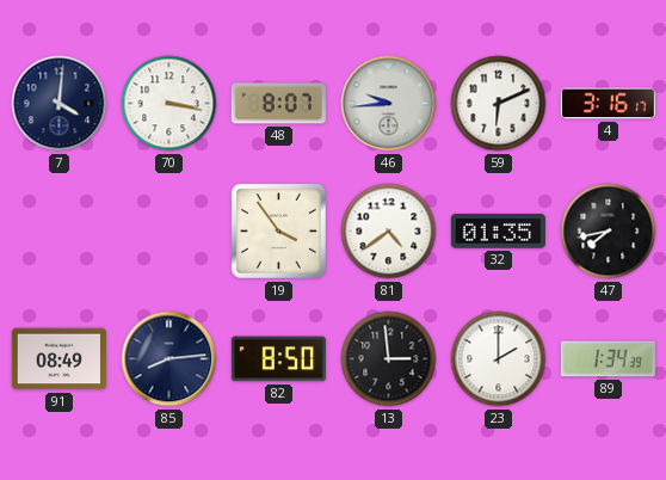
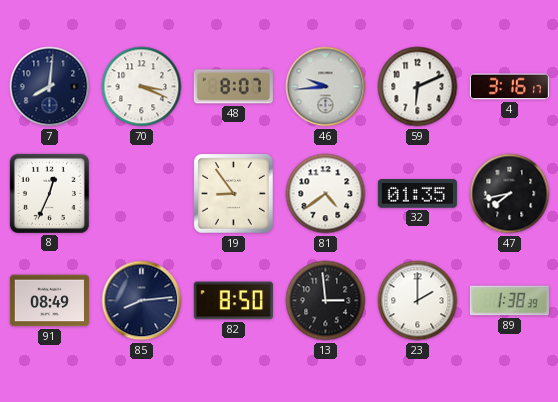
7: 4:01 -> 8:01 (50, 87)
70: 3:17 -> 3:19 (142, 87)
8: none -> 12:34 (49, 193)
19: 3:54 -> 8:54 (233, 193)
89: 1:34 -> 1:38 (509, 301)
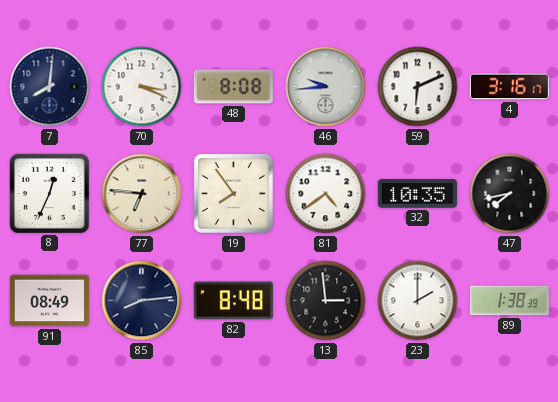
48: 8:07 -> 8:08 (233, 87)
77: none -> 6:46 (142, 194)
19: 8:54 -> 7:54 (233, 193)
32: 01:35 -> 10:35 (417, 194)
82: 8:50 -> 8:48 (233, 301)
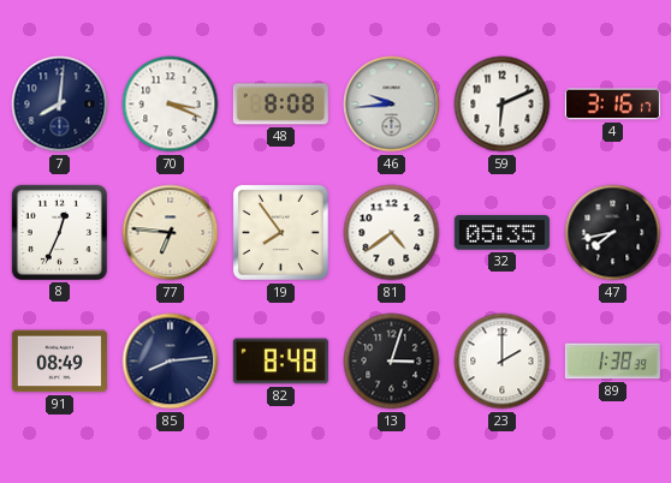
32: 10:35 -> 05:35 (501, 233)
13: 2:59 -> 3:03 (392, 362)
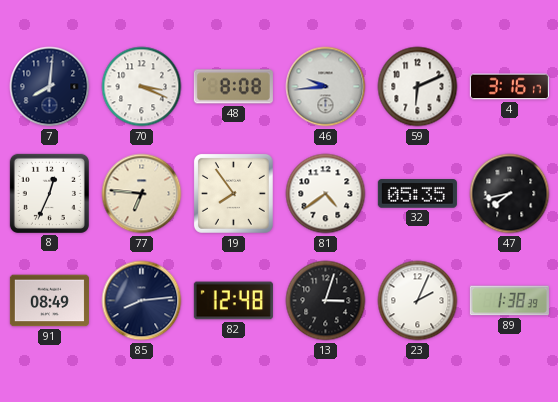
82: 8:48 -> 12:48 (233, 301)
23: 2:00 -> 2:04 (418, 301)
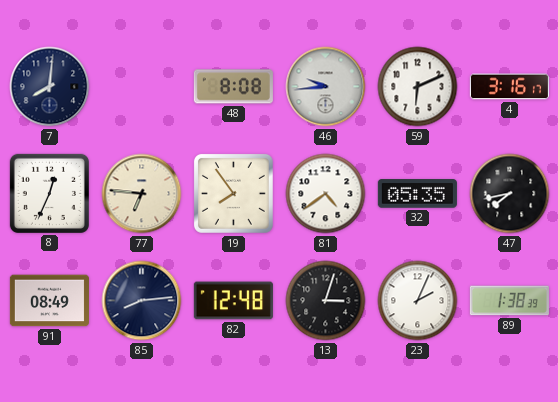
70: 3:19 -> none (142, 87)
